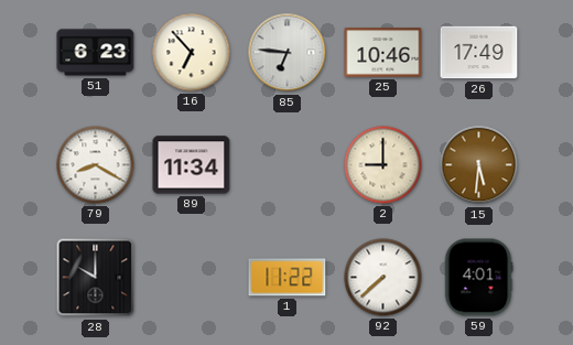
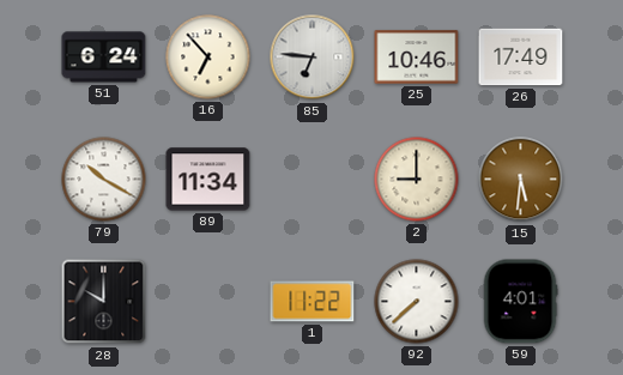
51: 6:23 -> 6:24 (104, 58)
79: 8:20 -> 10:20 (104, 180)
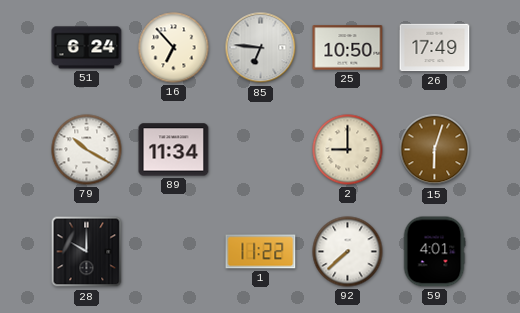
25: 10:46 -> 10:50 (348, 48)
15: 5:31 -> 6:03 (435, 150)
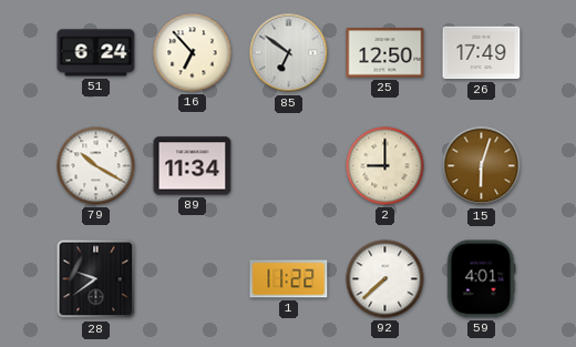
85: 6:46 -> 6:51 (289, 53)
25: 10:50 -> 12:50 (385, 53)
28: 10:00 -> 9:39 (96, 279)
